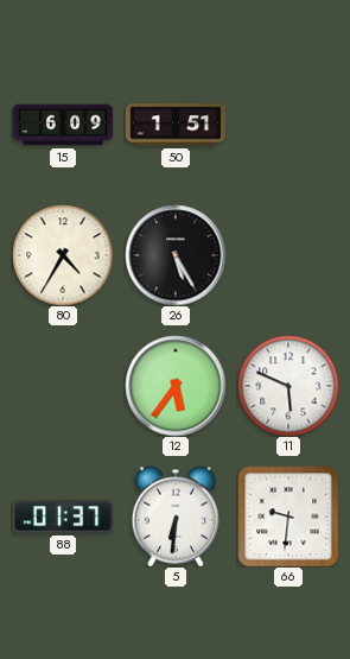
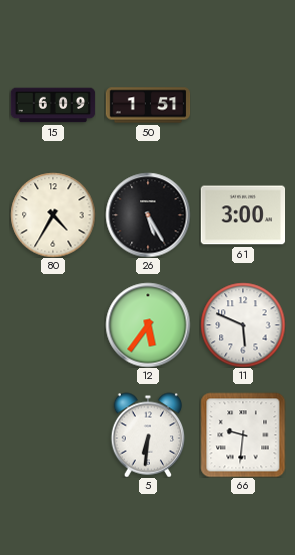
61: none -> 3:00 (243, 215)
88: 01:37 -> none (62, 517)
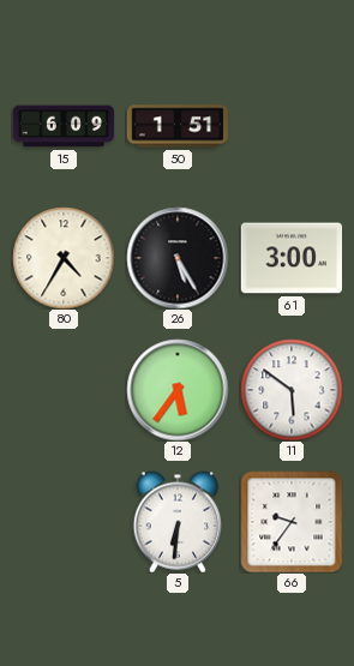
11: 5:49 -> 5:51 (292, 390)
66: 9:31 -> 9:36 (292, 522)
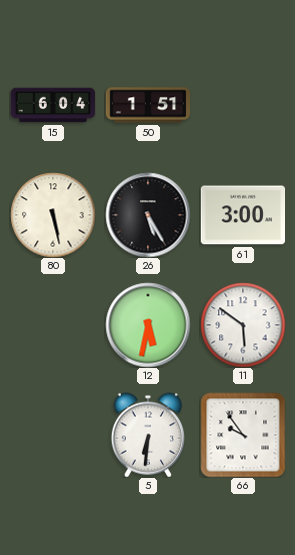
15: 6:09 -> 6:04 (53, 105)
80: 4:35 -> 5:28 (53, 215)
12: 5:36 -> 5:32 (148, 325)
66: 9:36 -> 9:54 (243, 435)
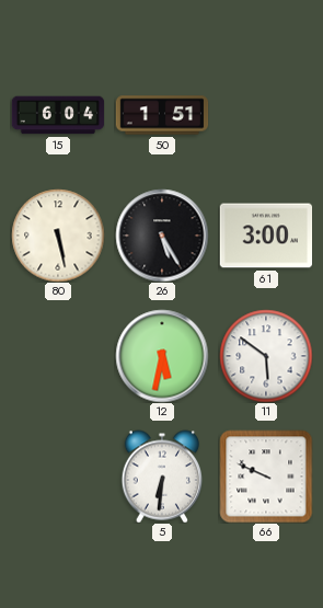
66: 9:54 -> 9:49 (266, 477)
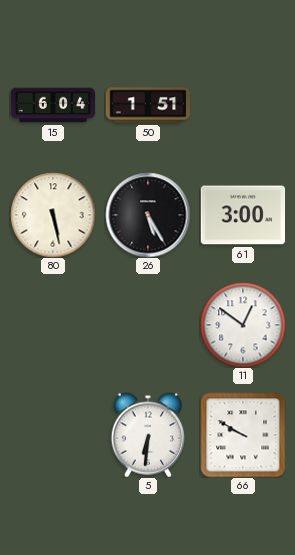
12: 5:32 -> none (162, 356)
11: 5:51 -> 12:51 (243, 325)
66: 9:49 -> 9:50 (243, 435)
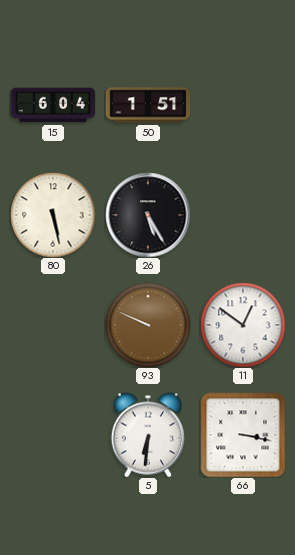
61: 3:00 -> none (243, 215)
93: none -> 9:49 (148, 325)
66: 9:50 -> 3:17 (243, 435)
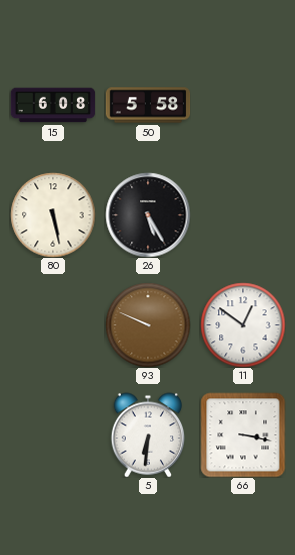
15: 6:04 -> 6:08 (53, 105)
50: 1:51 -> 5:58 (148, 105)
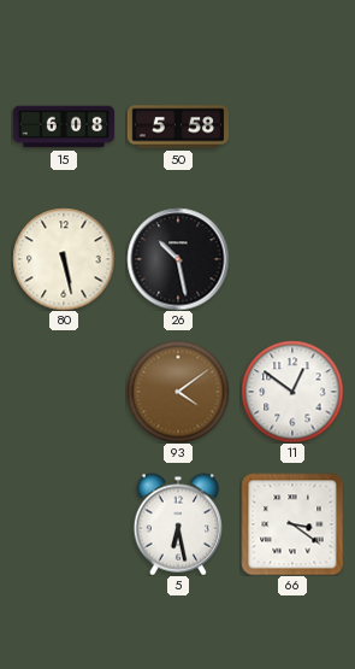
26: 5:25 -> 10:28 (178, 259)
93: 9:49 -> 4:09 (178, 392)
5: 6:31 -> 6:28 (177, 524)
66: 3:17 -> 3:21 (292, 524)
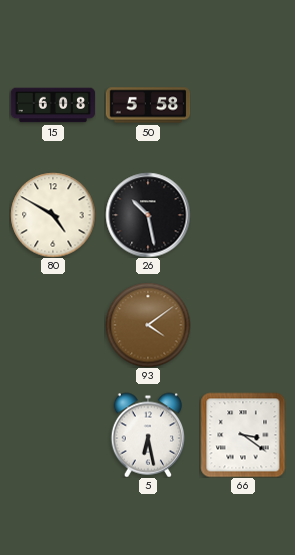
80: 5:28 -> 4:50 (53, 215)
11: 12:51 -> none (292, 392)
